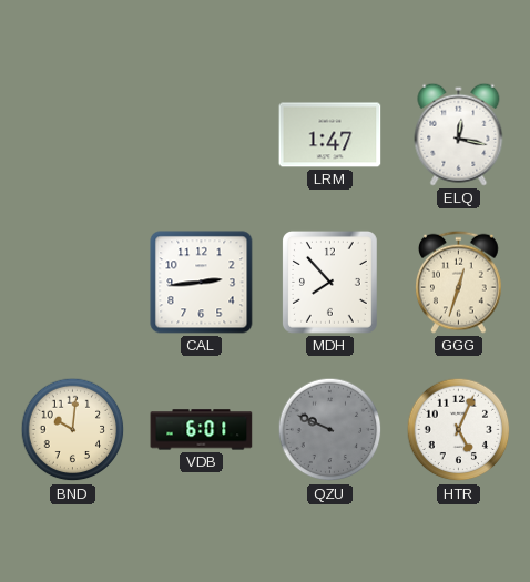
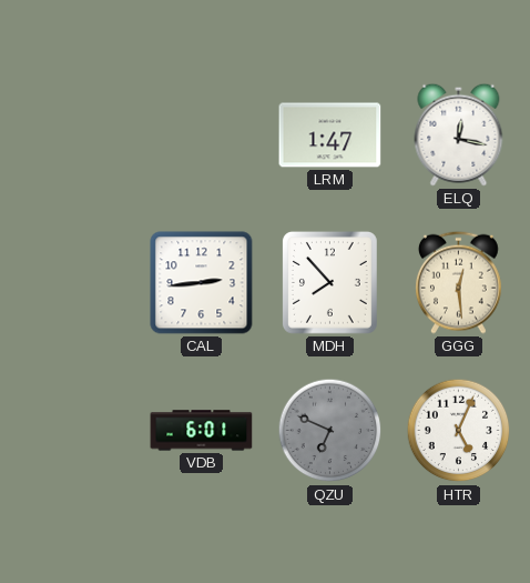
GGG: 12:33 -> 12:29 (459, 282)
BND: 10:01 -> none (73, 430)
QZU: 9:49 -> 6:49 (330, 431)
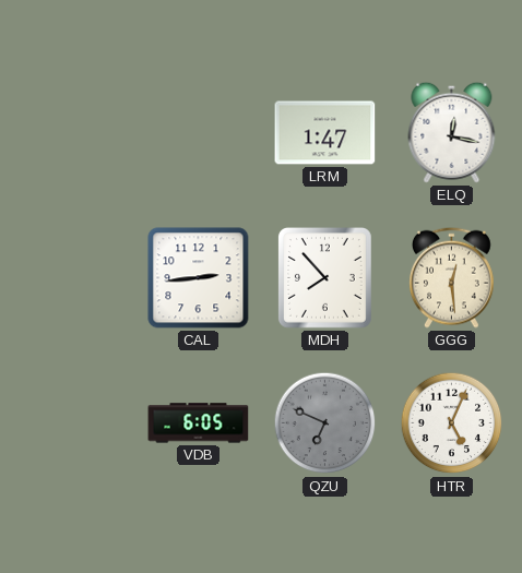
VDB: 6:01 -> 6:05 (199, 423)
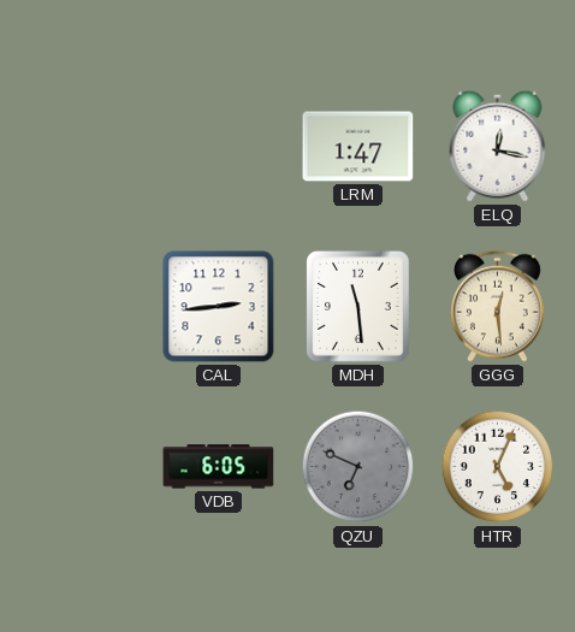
MDH: 7:53 -> 11:29 (357, 307)
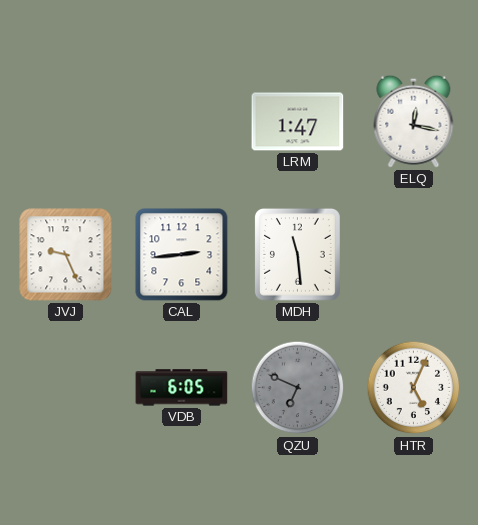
JVJ: none -> 9:26 (66, 255)
GGG: 12:29 -> none (498, 306)
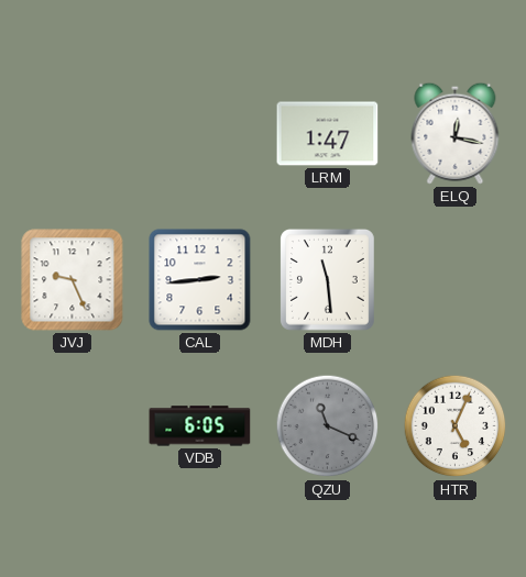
QZU: 6:49 -> 11:19 (328, 426)
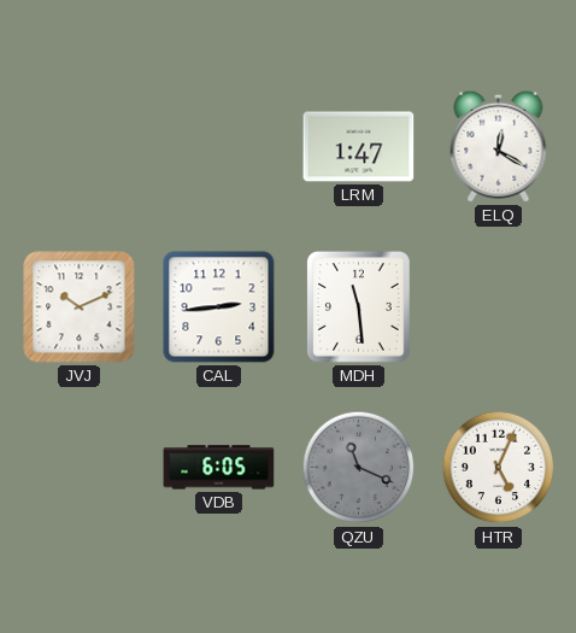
ELQ: 12:17 -> 12:20 (499, 146)
JVJ: 9:26 -> 10:11 (80, 307)
